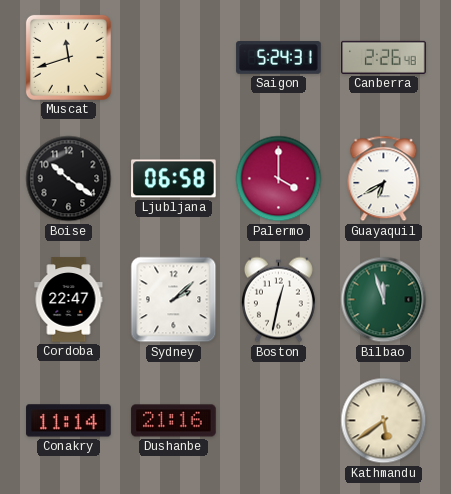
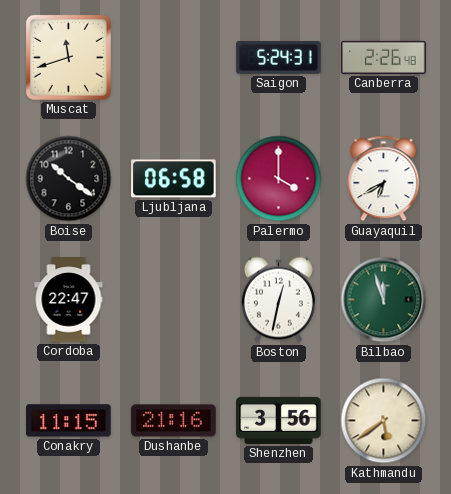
Sydney: 2:08 -> none (174, 300)
Conakry: 11:14 -> 11:15 (69, 421)
Shenzhen: none -> 3:56 (279, 420)
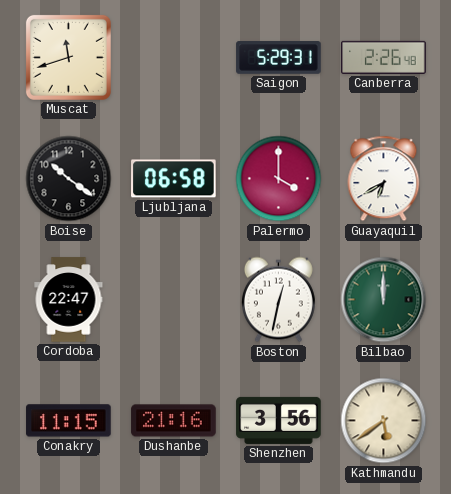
Saigon: 5:24 -> 5:29 (279, 58)
Bilbao: 11:57 -> 12:00 (384, 300)
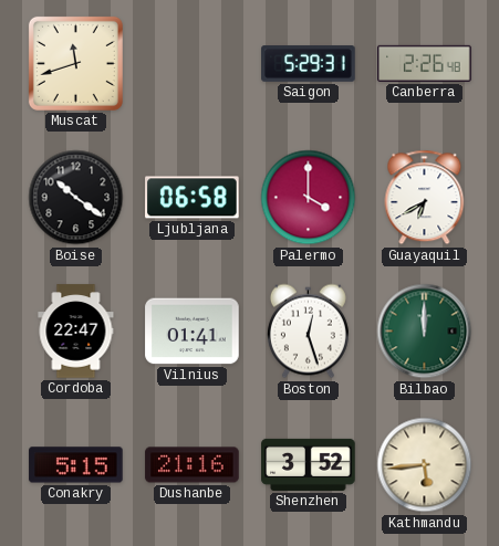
Vilnius: none -> 01:41 (193, 332)
Boston: 12:32 -> 12:27 (308, 332)
Conakry: 11:15 -> 5:15 (76, 465)
Shenzhen: 3:56 -> 3:52 (309, 464)
Kathmandu: 5:39 -> 5:44 (425, 465)
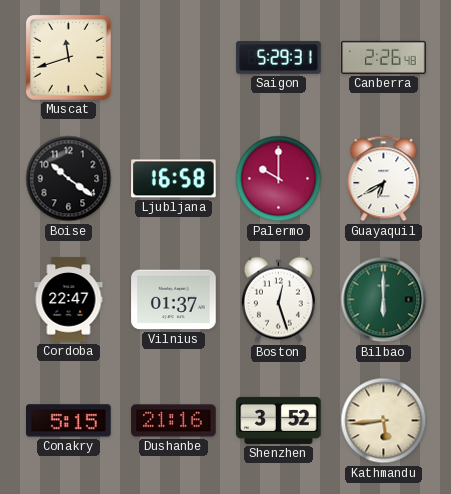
Ljubljana: 06:58 -> 16:58 (174, 179)
Palermo: 4:00 -> 10:00 (279, 179)
Vilnius: 01:41 -> 01:37 (174, 300)
Bilbao: 12:00 -> 6:00 (384, 300)
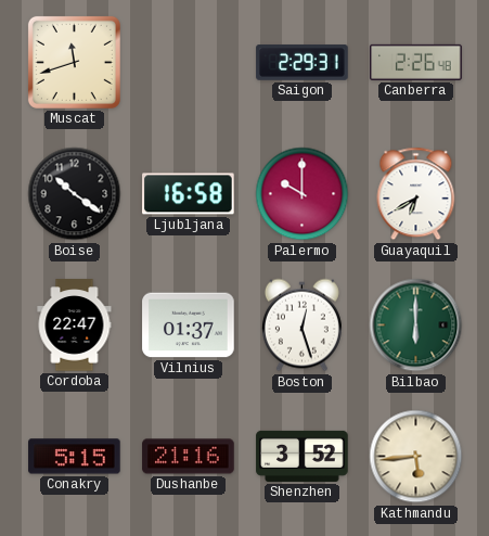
Saigon: 5:29 -> 2:29 (303, 63)
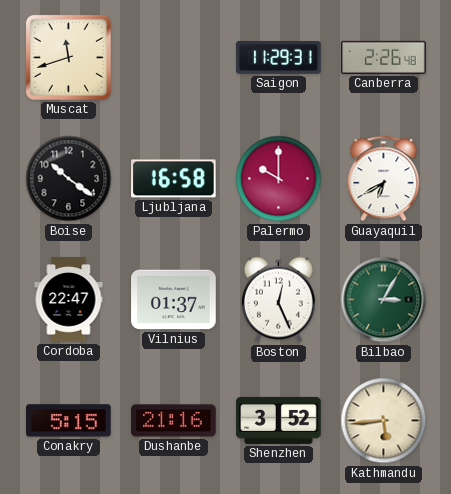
Saigon: 2:29 -> 11:29 (279, 58)
Boston: 12:27 -> 12:26 (278, 300)
Bilbao: 6:00 -> 3:05 (384, 300)
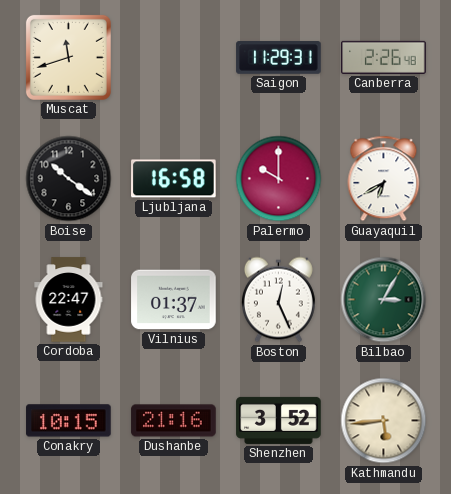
Conakry: 5:15 -> 10:15 (69, 421)
